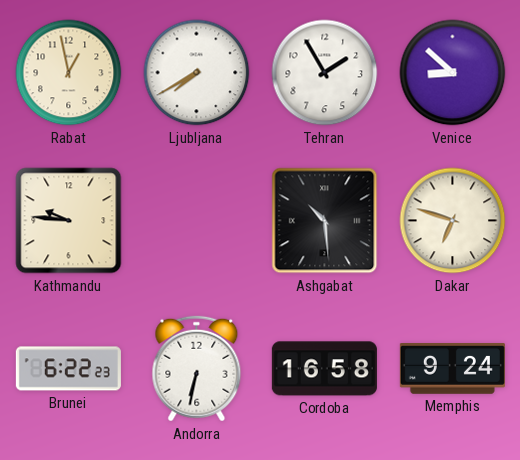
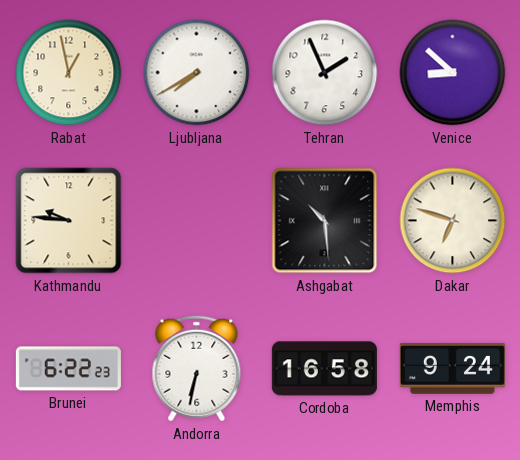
Tehran: 1:55 -> 1:56 (325, 73)
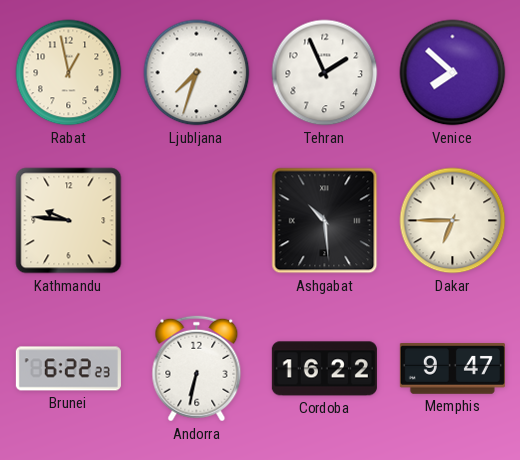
Ljubljana: 7:40 -> 7:33 (197, 73)
Venice: 8:52 -> 7:52 (453, 73)
Dakar: 6:48 -> 6:45 (453, 221)
Cordoba: 16:58 -> 16:22 (324, 369)
Memphis: 9:24 -> 9:47 (452, 369)
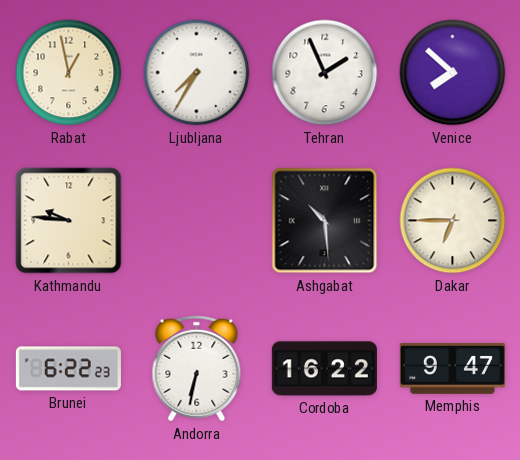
Ljubljana: 7:33 -> 7:35 (197, 73)
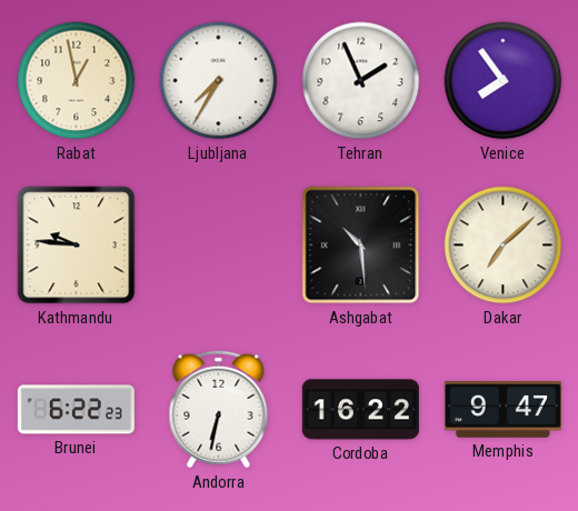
Venice: 7:52 -> 7:54 (504, 81)
Dakar: 6:45 -> 7:08 (504, 246)
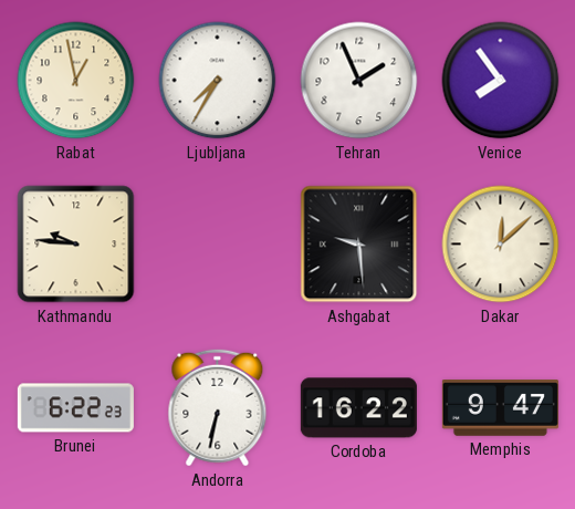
Ashgabat: 10:29 -> 9:29 (359, 245)
Dakar: 7:08 -> 12:08 (501, 245)
